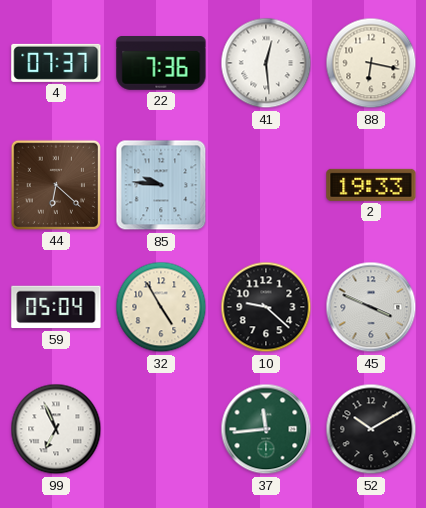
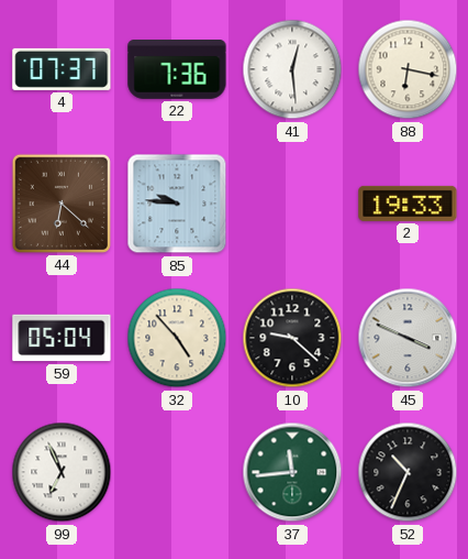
32: 4:55 -> 4:53 (177, 338)
52: 10:10 -> 10:34 (408, 472)
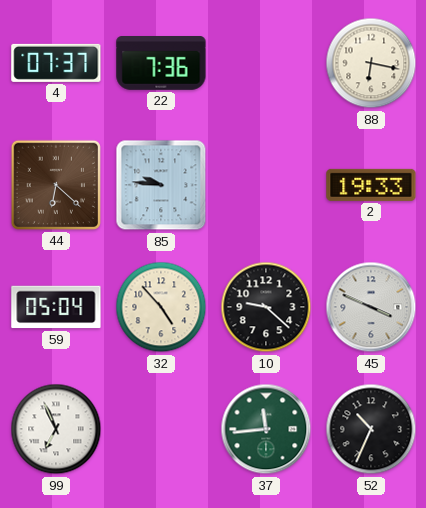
41: 12:29 -> none (292, 69)
